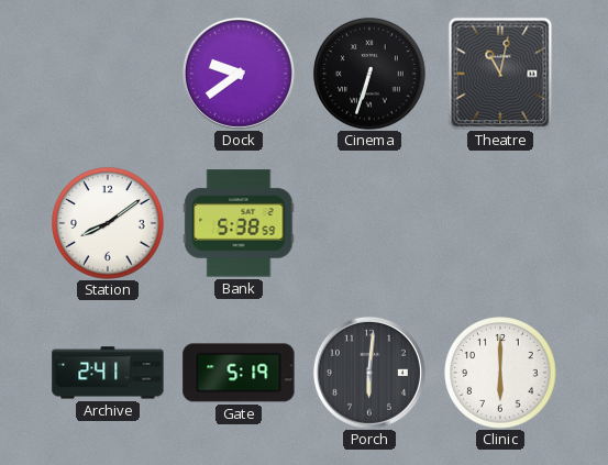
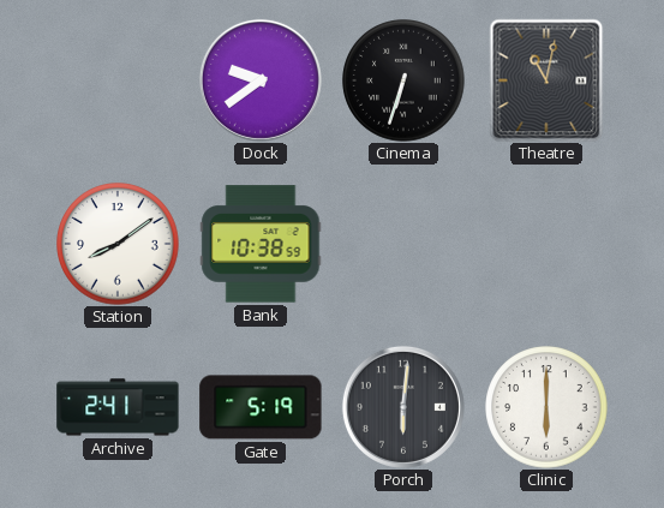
Bank: 5:38 -> 10:38 (261, 244)
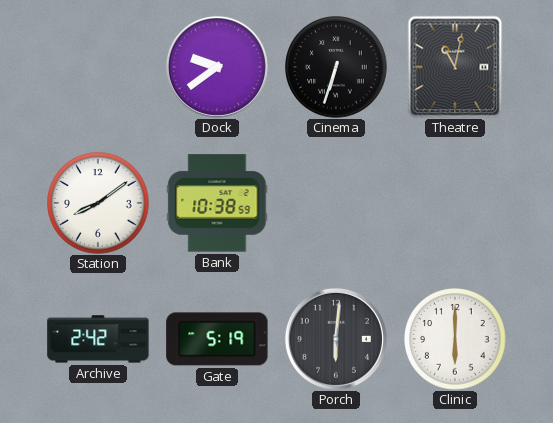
Archive: 2:41 -> 2:42 (98, 339)
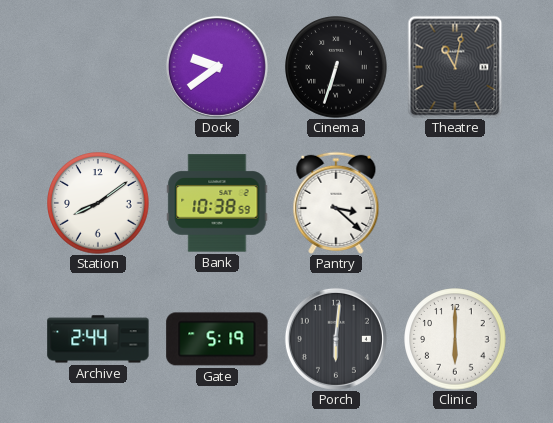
Pantry: none -> 3:22 (336, 203)
Archive: 2:42 -> 2:44 (98, 339)
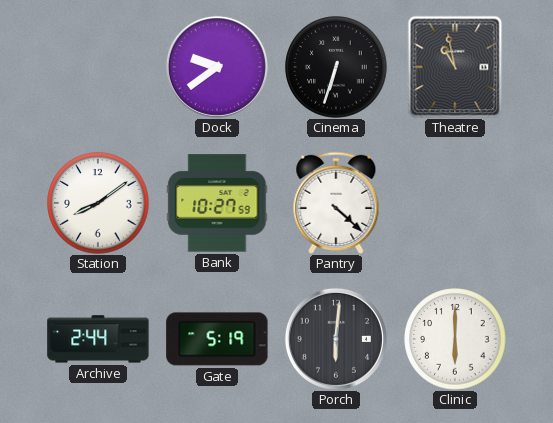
Theatre: 11:02 -> 10:58 (455, 67)
Bank: 10:38 -> 10:27 (217, 203)
Pantry: 3:22 -> 4:22 (336, 203)
